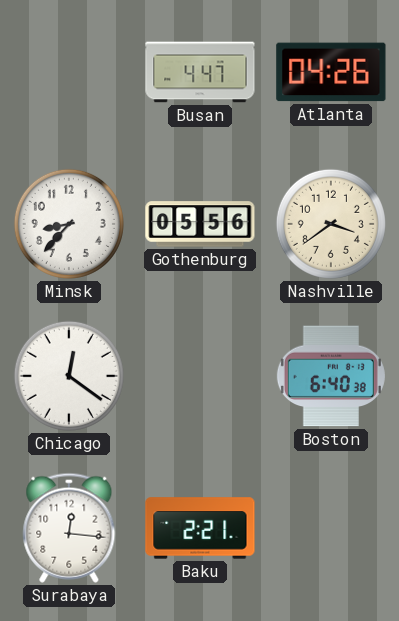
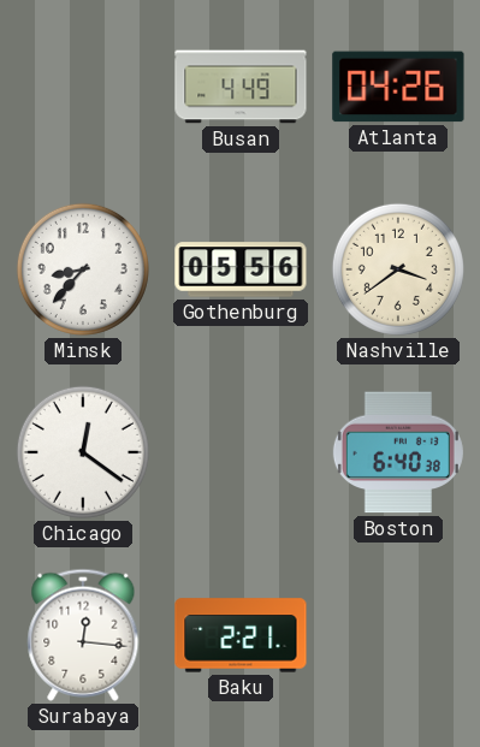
Busan: 4:47 -> 4:49 (241, 87)
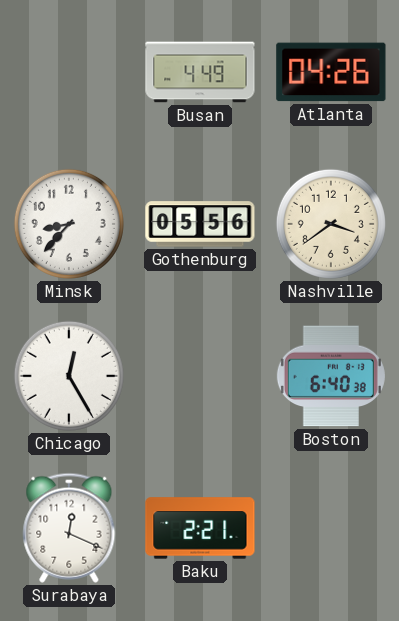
Chicago: 12:21 -> 12:25 (69, 376)
Surabaya: 12:16 -> 12:19 (69, 528)
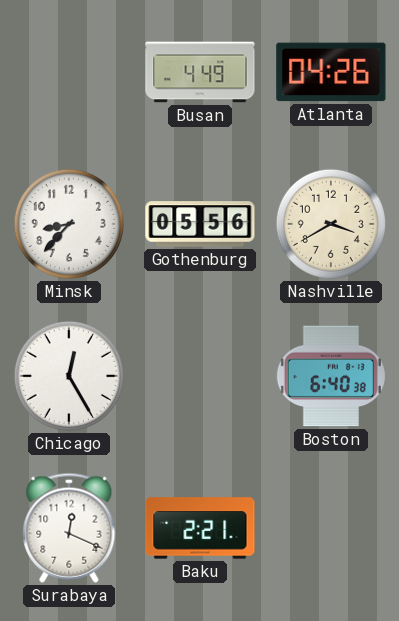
Nashville: 3:39 -> 3:40 (331, 224)
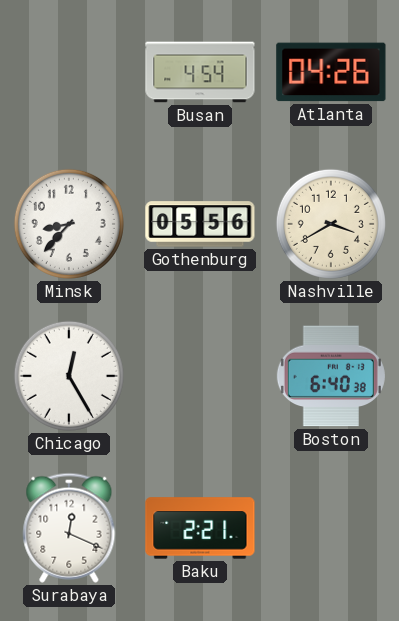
Busan: 4:49 -> 4:54 (200, 72)
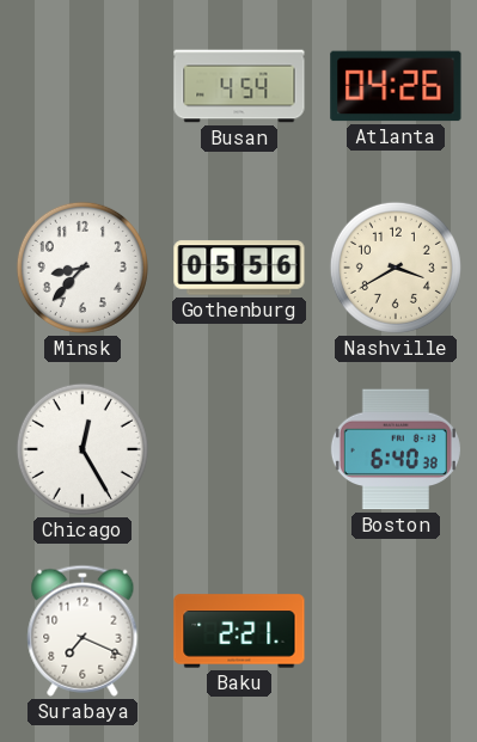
Surabaya: 12:19 -> 7:19 (82, 631)
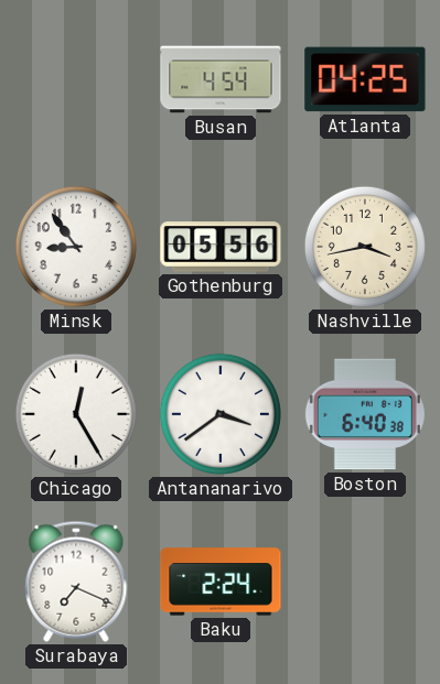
Atlanta: 04:26 -> 04:25 (365, 79)
Minsk: 8:37 -> 8:54 (76, 247)
Nashville: 3:40 -> 3:43 (365, 247)
Antananarivo: none -> 3:39 (221, 414)
Baku: 2:21 -> 2:24 (221, 582)
